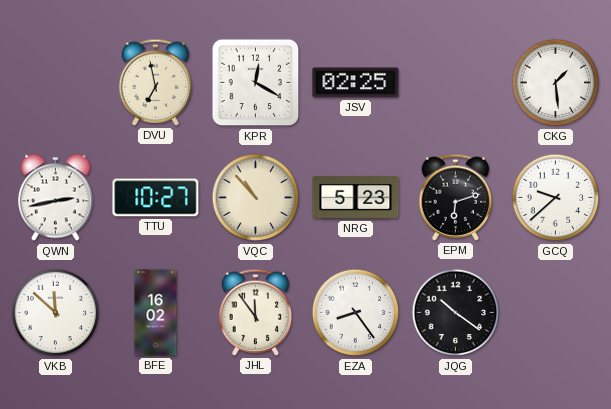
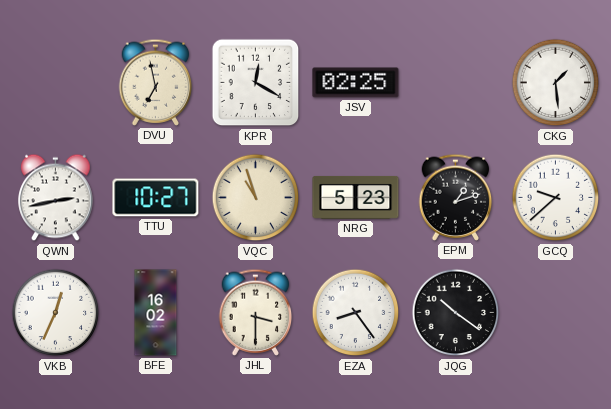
VQC: 10:53 -> 10:57 (256, 198)
EPM: 6:12 -> 1:12 (456, 197)
VKB: 11:52 -> 12:34 (56, 313)
JHL: 11:54 -> 3:30 (256, 312)
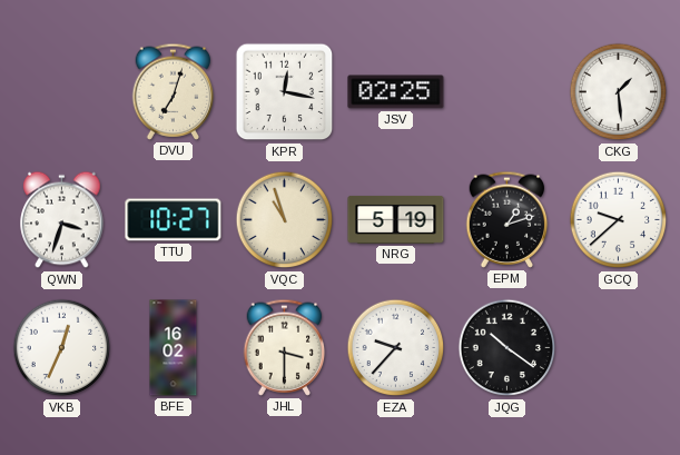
DVU: 6:58 -> 7:03 (174, 91)
KPR: 12:20 -> 12:17 (285, 92)
QWN: 2:43 -> 3:33 (62, 220)
NRG: 5:23 -> 5:19 (396, 219)
EZA: 8:24 -> 9:37 (396, 348)
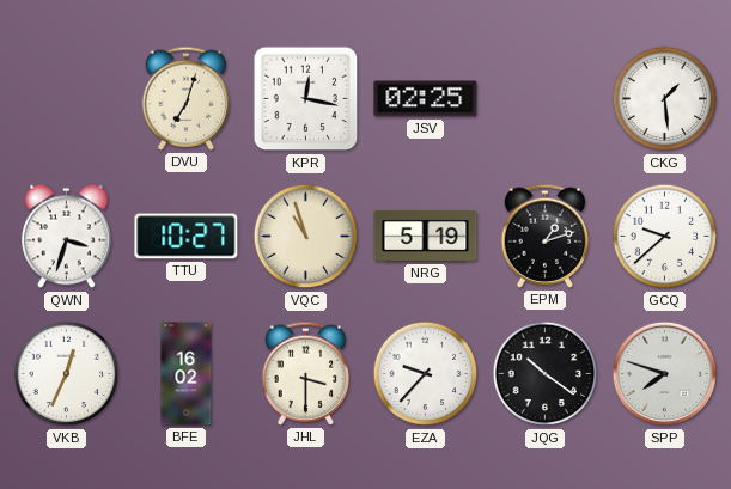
SPP: none -> 7:48 (665, 374)
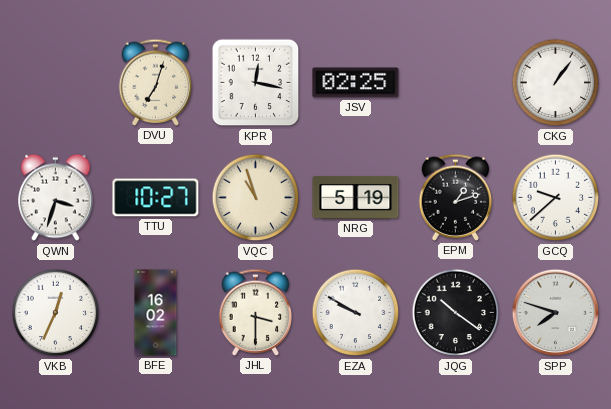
CKG: 1:29 -> 1:06 (556, 83)
EZA: 9:37 -> 9:50 (356, 313)
